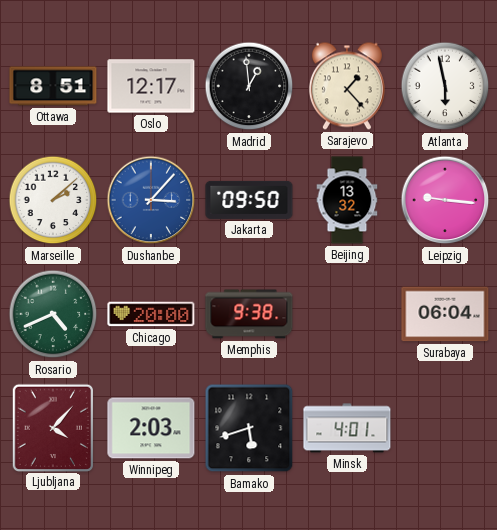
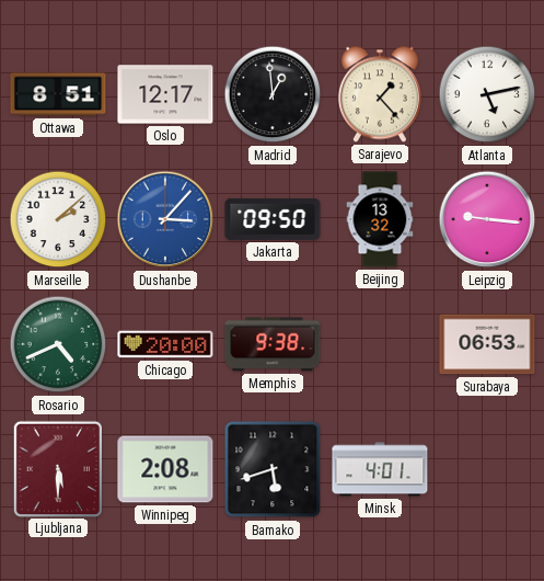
Atlanta: 5:58 -> 5:13 (487, 94)
Surabaya: 06:04 -> 06:53 (487, 344)
Ljubljana: 4:07 -> 5:30 (57, 468)
Winnipeg: 2:03 -> 2:08 (165, 469)
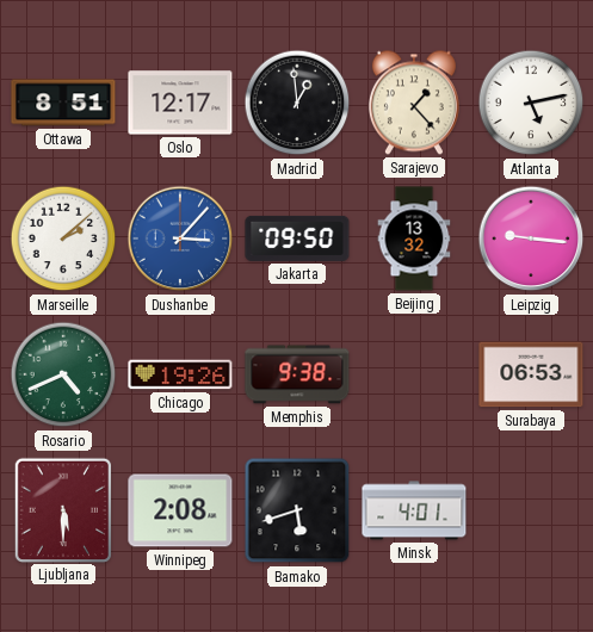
Chicago: 20:00 -> 19:26 (180, 374)
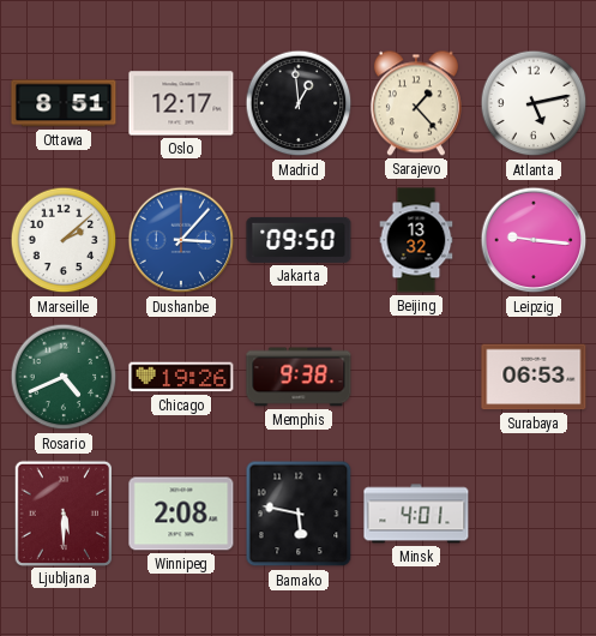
Bamako: 5:42 -> 5:47 (299, 514)
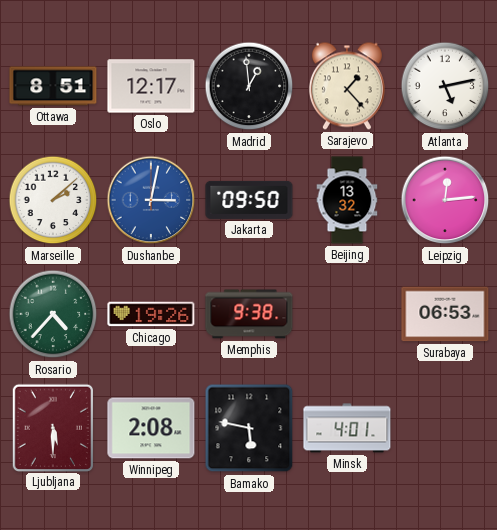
Dushanbe: 3:07 -> 3:02 (151, 200)
Leipzig: 9:16 -> 12:14 (445, 200)
Rosario: 4:41 -> 4:37 (53, 314)
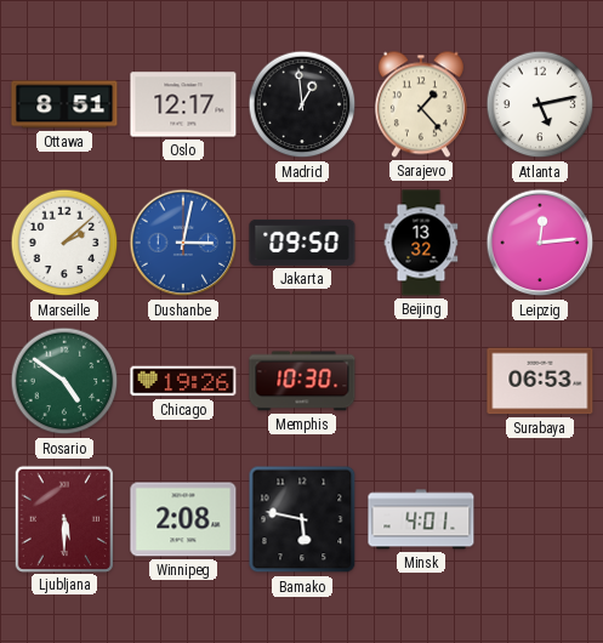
Rosario: 4:37 -> 4:51 (64, 381)
Memphis: 9:38 -> 10:30 (302, 381)
